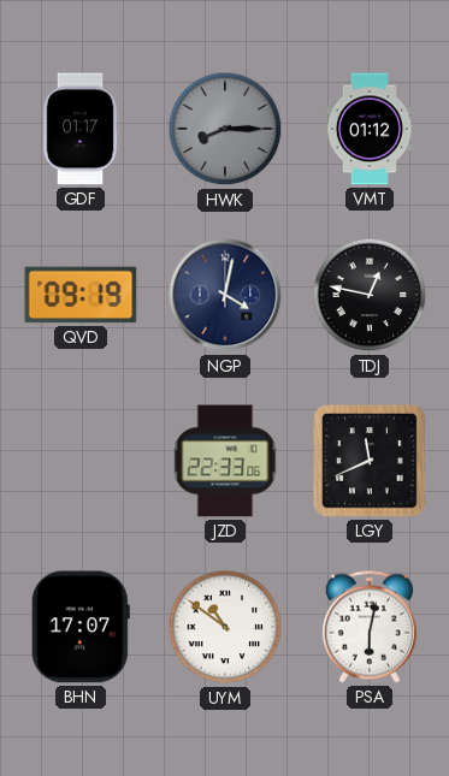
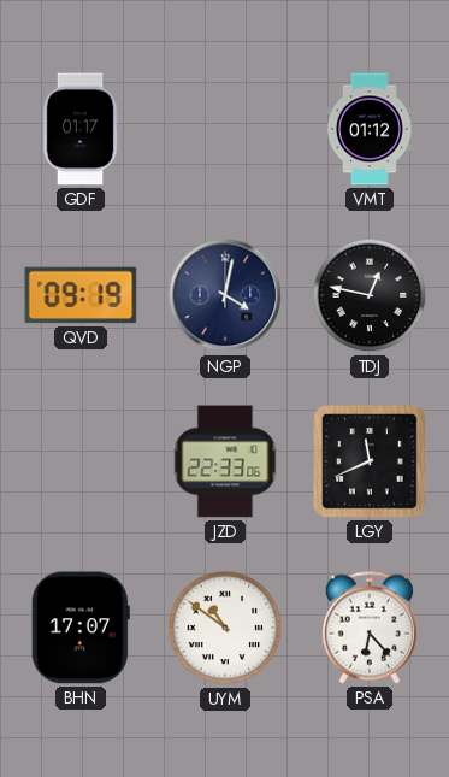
HWK: 8:15 -> none (225, 129)
PSA: 6:02 -> 6:23 (370, 628)
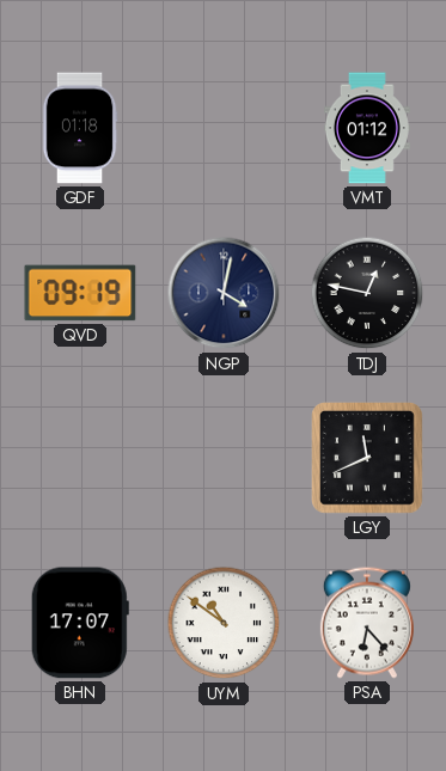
GDF: 01:17 -> 01:18 (80, 128)
JZD: 22:33 -> none (225, 461)
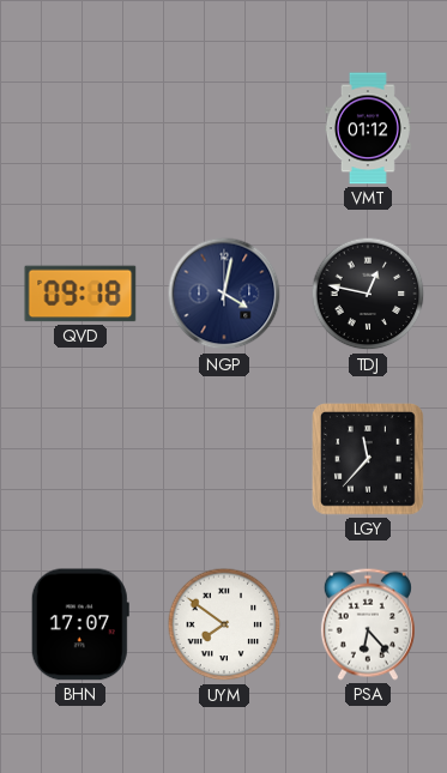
GDF: 01:18 -> none (80, 128)
QVD: 09:19 -> 09:18 (80, 294)
LGY: 11:41 -> 11:37 (369, 460)
UYM: 10:51 -> 7:51 (224, 624)
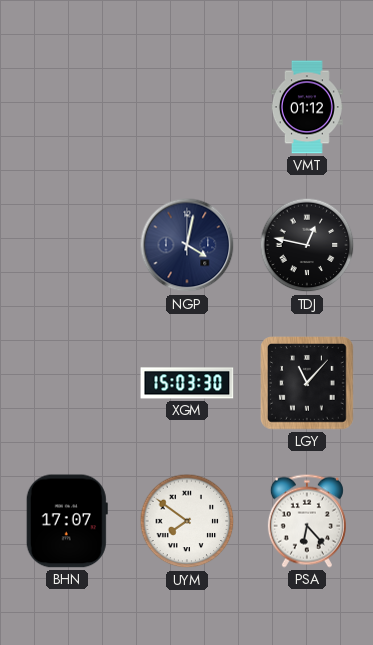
QVD: 09:18 -> none (80, 294)
XGM: none -> 15:03 (187, 383)
LGY: 11:37 -> 11:07 (308, 384)
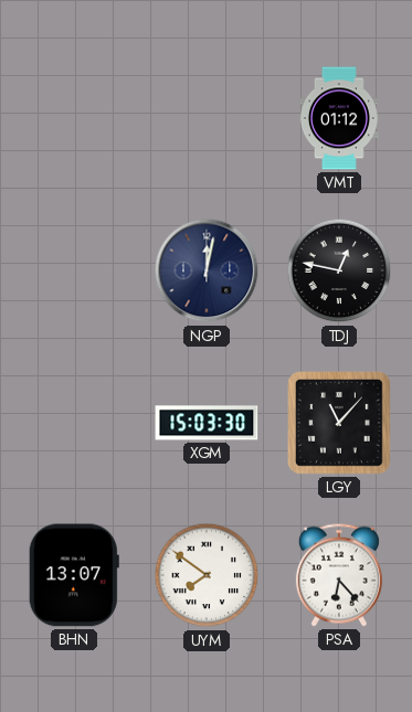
NGP: 4:02 -> 12:02 (207, 270)
BHN: 17:07 -> 13:07 (74, 575)
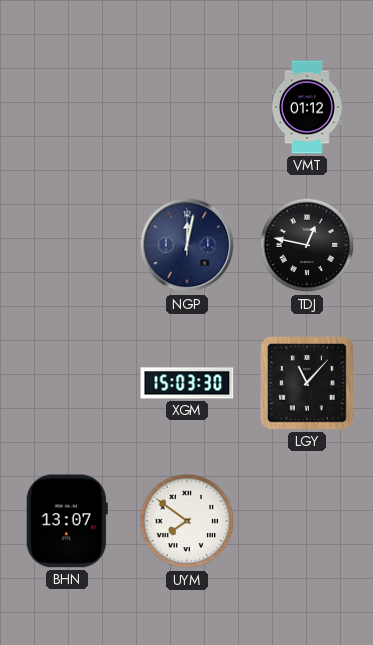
PSA: 6:23 -> none (339, 575)
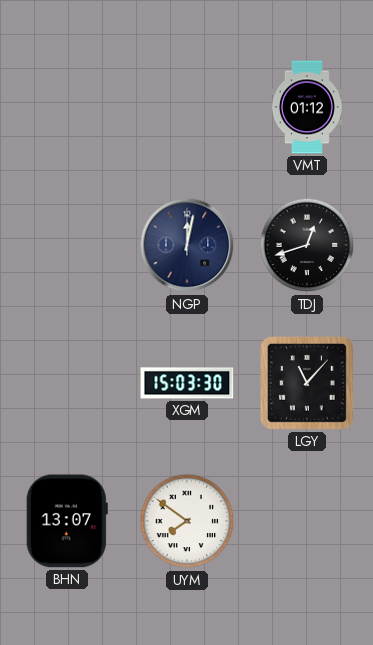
TDJ: 12:47 -> 12:42 (307, 245)
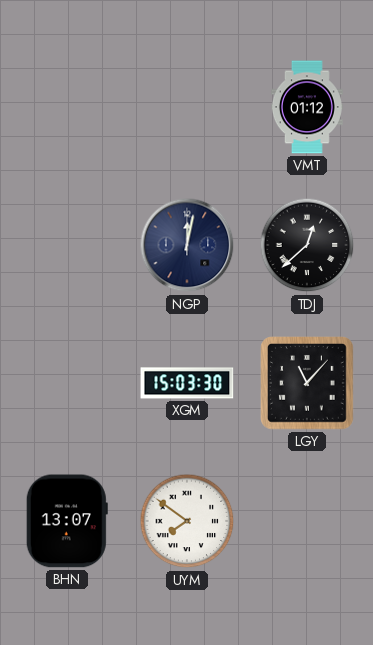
TDJ: 12:42 -> 12:38 (307, 245)
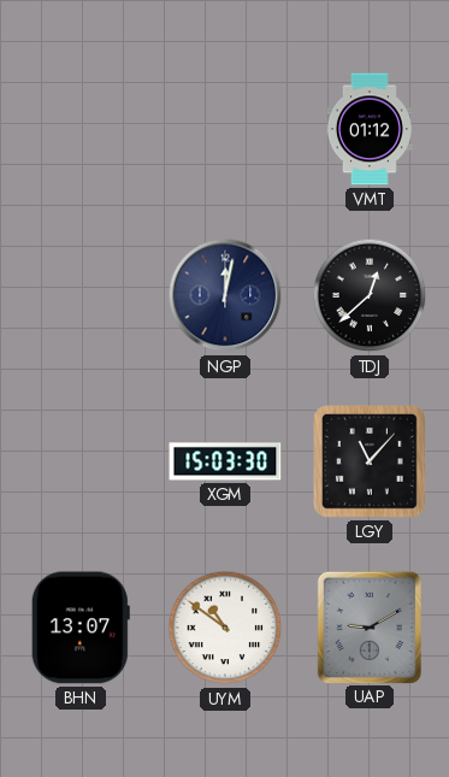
UYM: 7:51 -> 10:51 (225, 628)
UAP: none -> 9:10 (368, 626)
